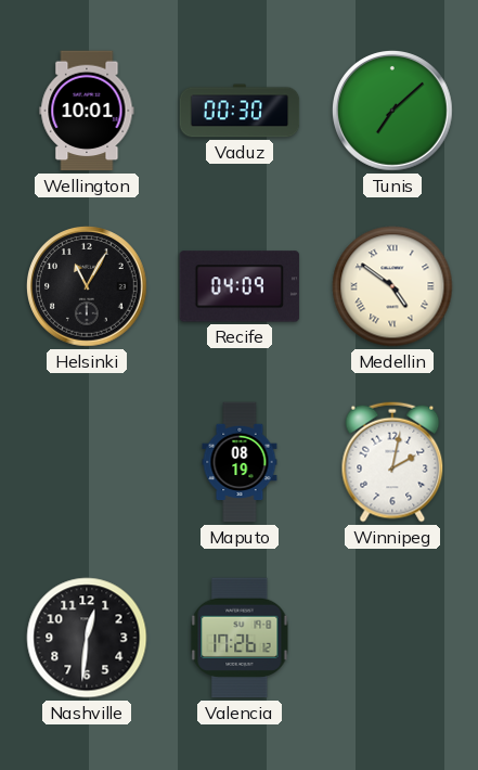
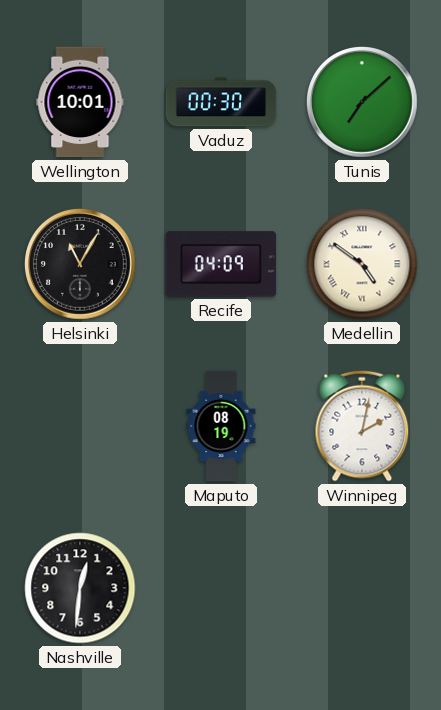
Valencia: 17:26 -> none (240, 638)
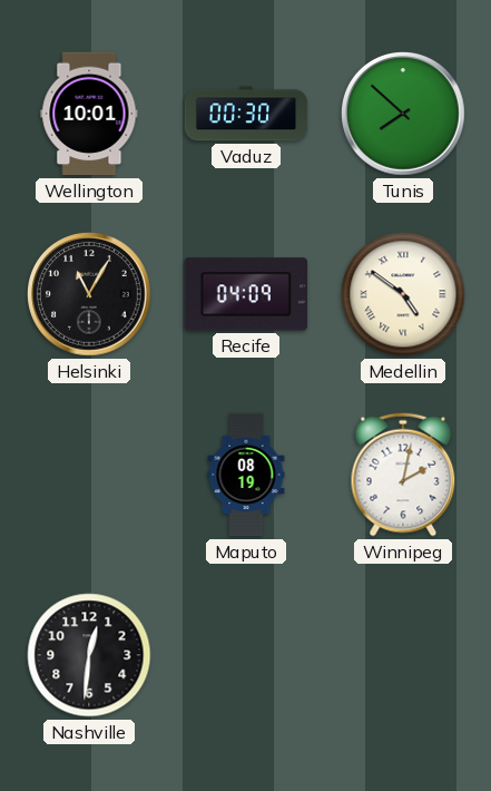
Tunis: 7:08 -> 7:52 (404, 115)
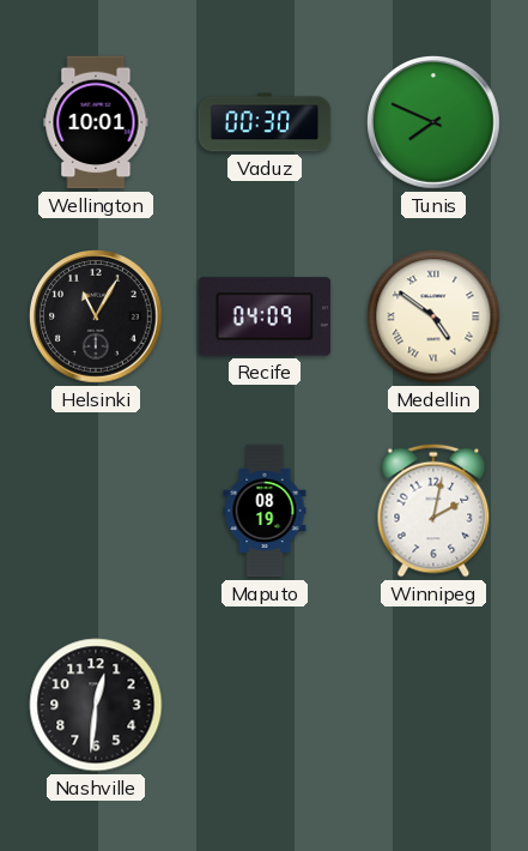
Tunis: 7:52 -> 7:49 (435, 123)
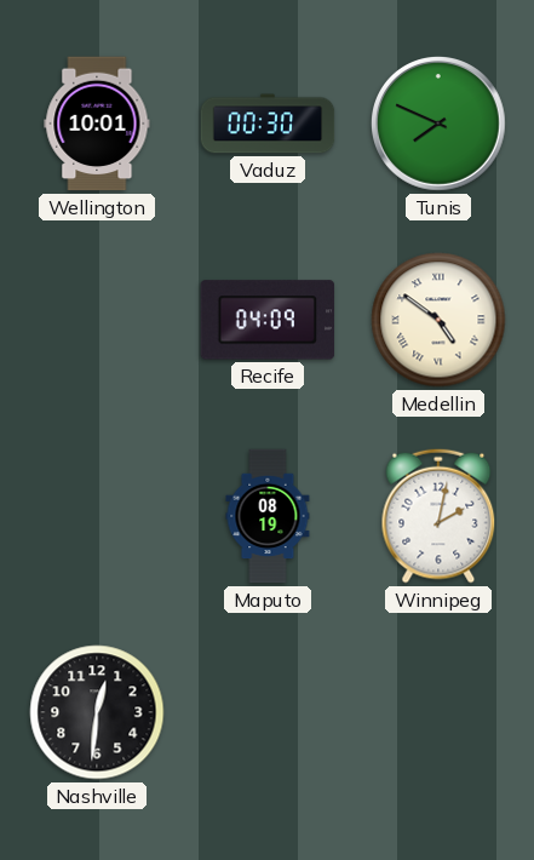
Helsinki: 11:05 -> none (97, 318)
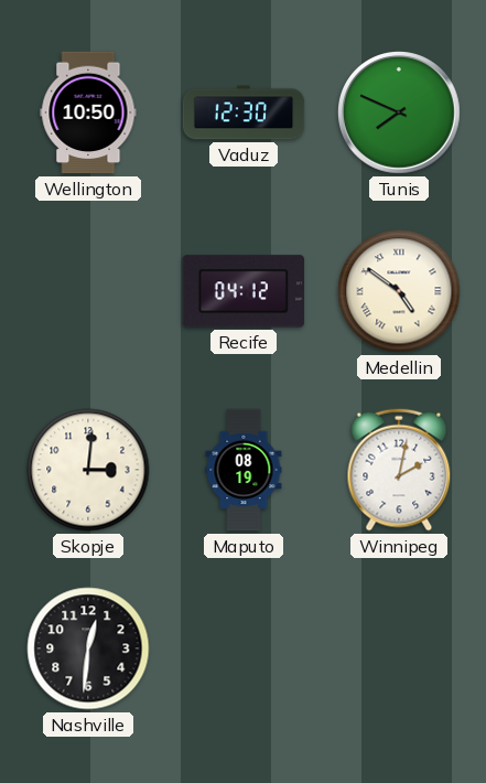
Wellington: 10:01 -> 10:50 (88, 112)
Vaduz: 00:30 -> 12:30 (244, 112)
Recife: 04:09 -> 04:12 (244, 291)
Skopje: none -> 3:01 (88, 470)
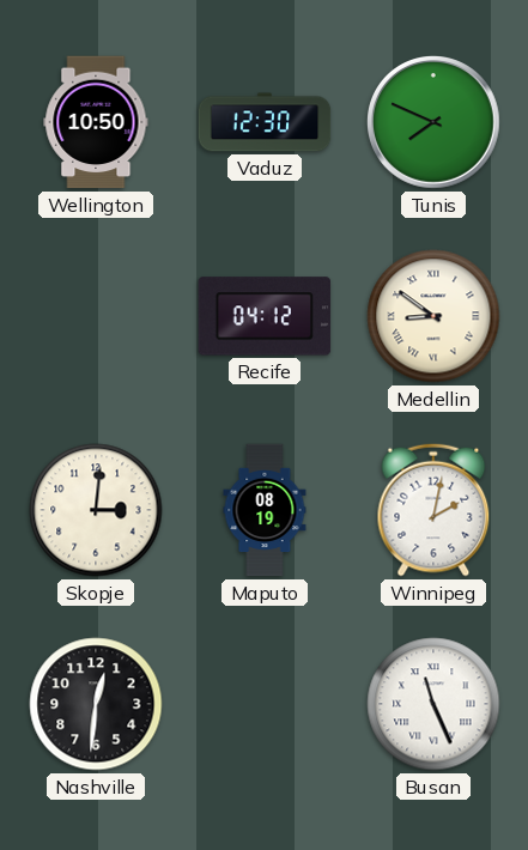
Medellin: 4:51 -> 8:51 (433, 316)
Busan: none -> 11:26 (433, 704)
